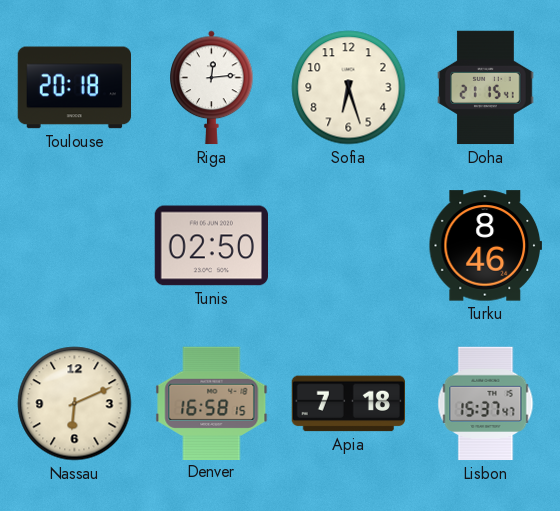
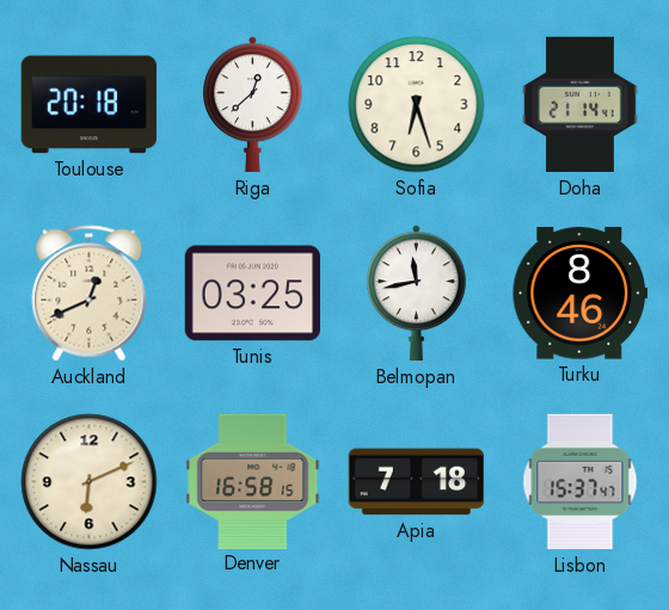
Riga: 12:14 -> 12:38 (253, 105)
Doha: 21:15 -> 21:14 (581, 105)
Auckland: none -> 12:41 (90, 294)
Tunis: 02:50 -> 03:25 (252, 294)
Belmopan: none -> 11:43 (417, 294)
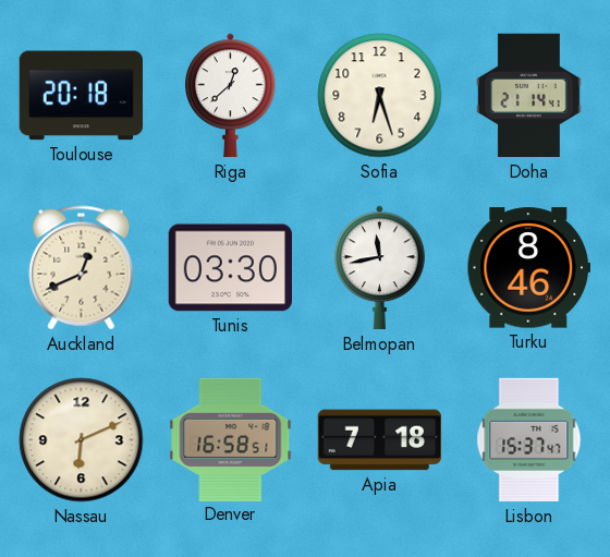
Tunis: 03:25 -> 03:30 (230, 268)
Denver: 16:58:15 -> 16:58:51 (231, 439)
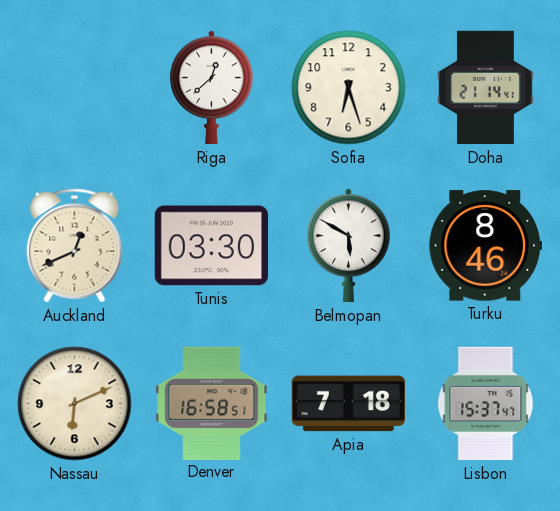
Toulouse: 20:18 -> none (81, 96)
Belmopan: 11:43 -> 5:50 (349, 246)
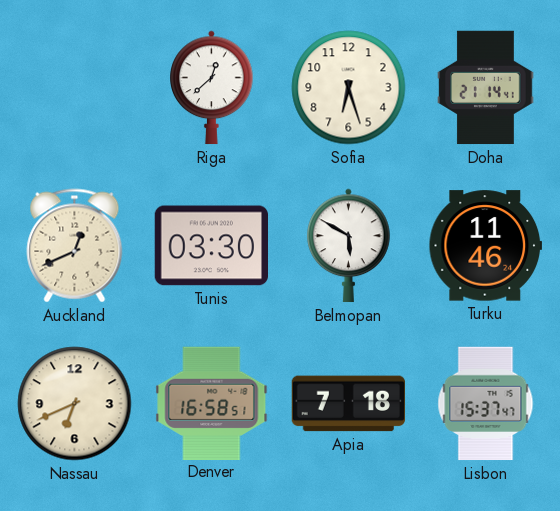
Turku: 8:46 -> 11:46 (485, 246)
Nassau: 6:11 -> 6:41 (75, 404)
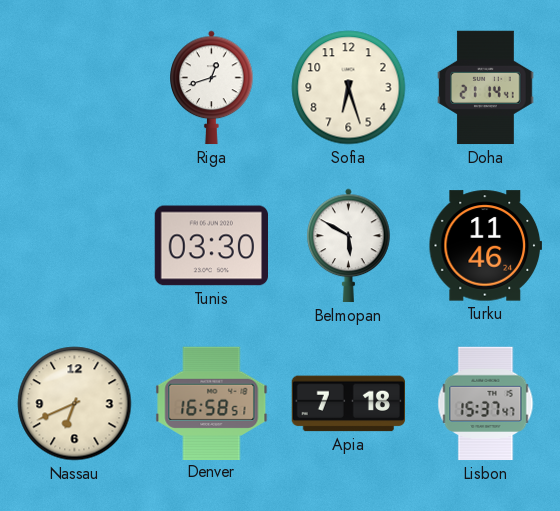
Riga: 12:38 -> 12:42 (212, 88)
Auckland: 12:41 -> none (75, 246)
